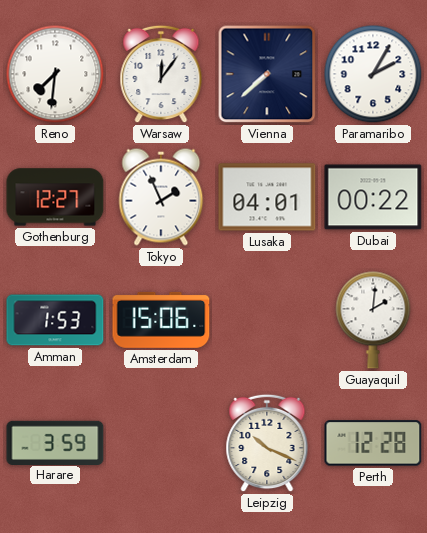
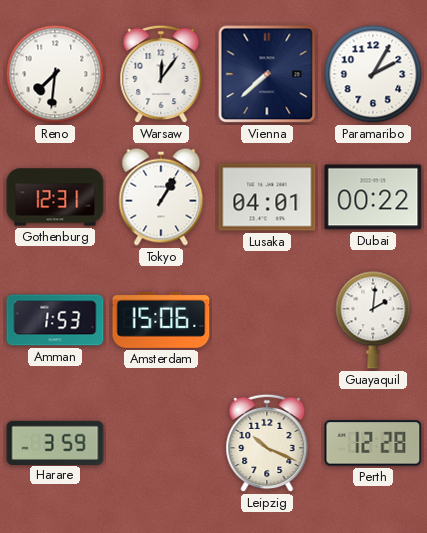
Gothenburg: 12:27 -> 12:31 (55, 197)
Tokyo: 1:56 -> 1:05 (161, 197)
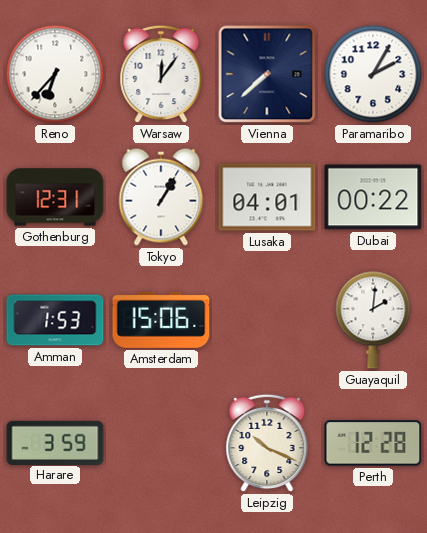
Reno: 7:31 -> 6:37 (55, 74)
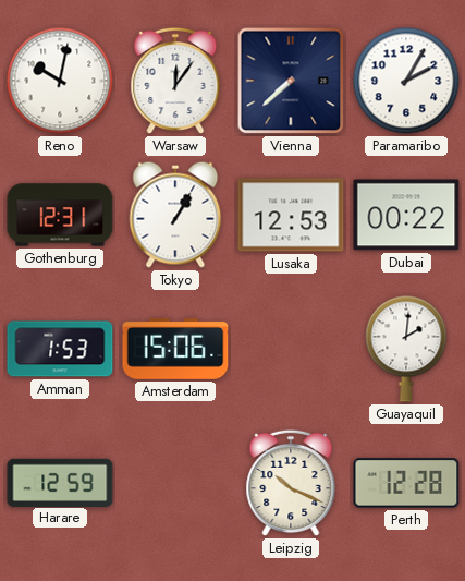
Reno: 6:37 -> 10:02 (60, 81)
Lusaka: 04:01 -> 12:53 (291, 215)
Harare: 3:59 -> 12:59 (60, 482)
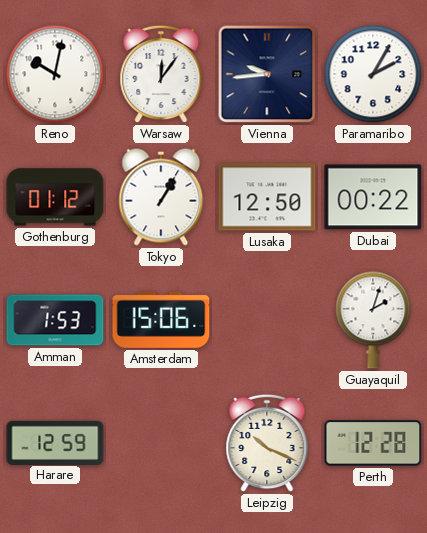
Vienna: 7:38 -> 9:44 (267, 74)
Gothenburg: 12:31 -> 01:12 (55, 197)
Lusaka: 12:53 -> 12:50 (267, 197)
Guayaquil: 2:01 -> 2:03 (373, 320)
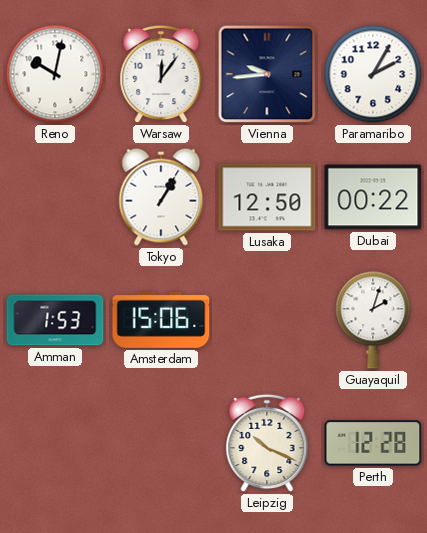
Gothenburg: 01:12 -> none (55, 197)
Harare: 12:59 -> none (55, 442)
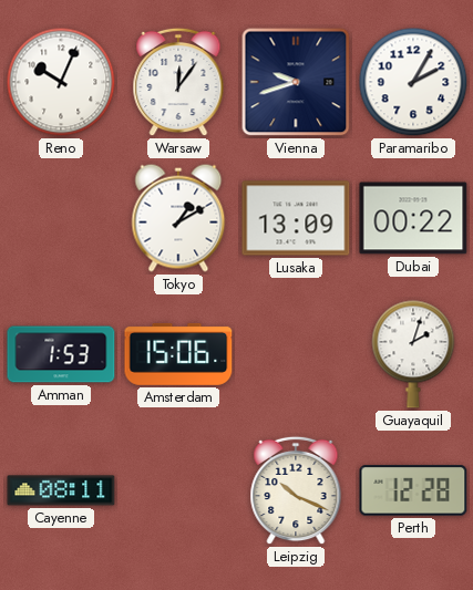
Reno: 10:02 -> 10:04 (61, 82)
Vienna: 9:44 -> 9:42 (296, 82)
Tokyo: 1:05 -> 1:10 (178, 218)
Lusaka: 12:50 -> 13:09 (296, 218)
Cayenne: none -> 08:11 (61, 490)
